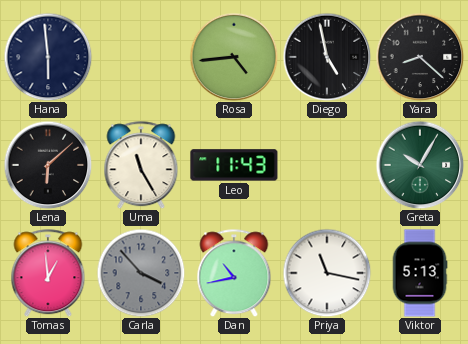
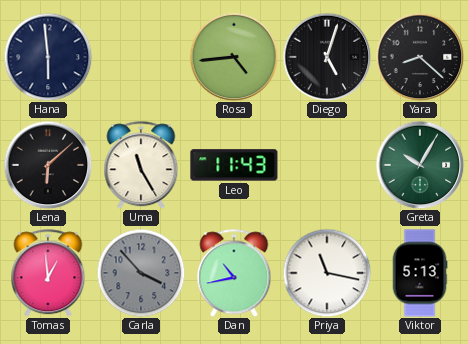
Diego: 4:58 -> 5:03 (327, 57)
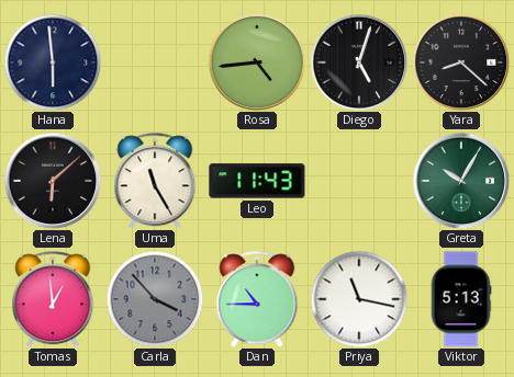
Dan: 10:43 -> 10:45 (257, 299)
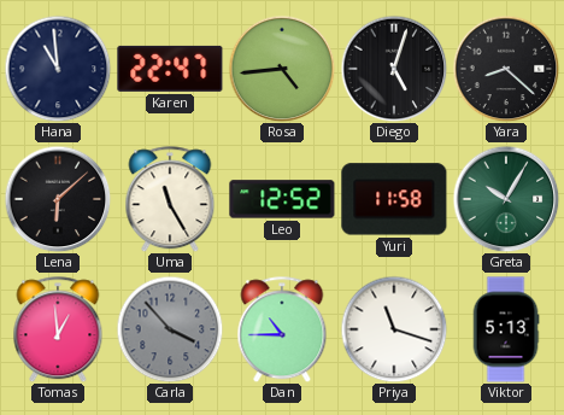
Hana: 5:59 -> 10:59 (58, 69)
Karen: none -> 22:47 (170, 69)
Leo: 11:43 -> 12:52 (282, 199)
Yuri: none -> 11:58 (394, 199)
Priya: 11:17 -> 11:18 (394, 329)
